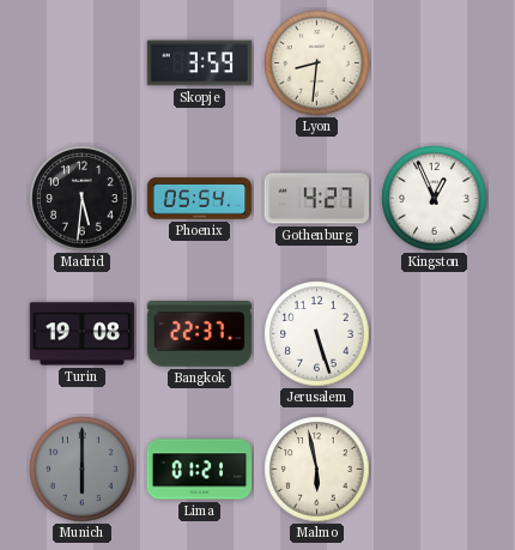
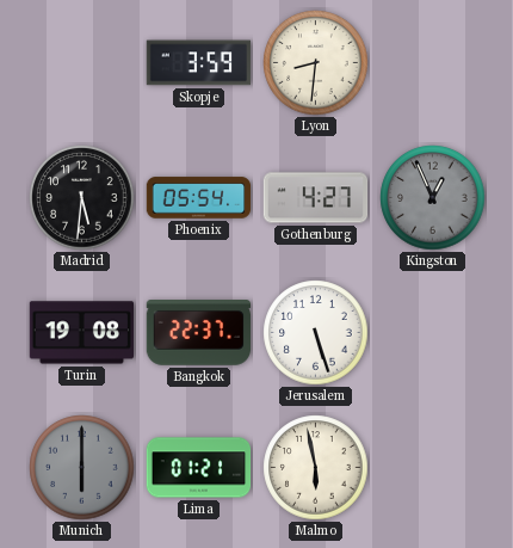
Kingston dial: white -> grey (433, 198)
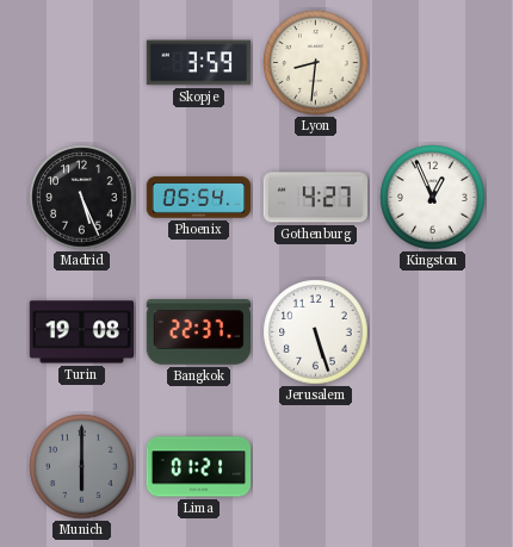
Madrid: 5:31 -> 5:26 (82, 198)
Kingston dial: grey -> white (433, 198)
Malmo: 5:58 -> none (316, 468)
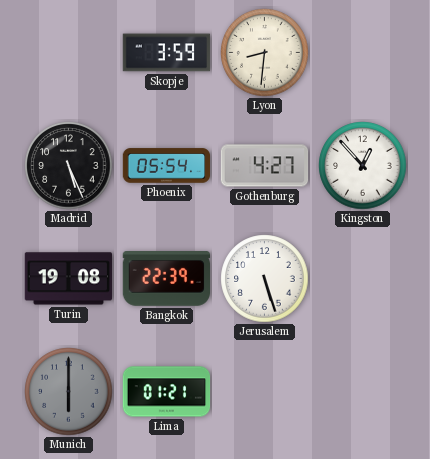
Kingston: 12:56 -> 12:53 (363, 166)
Bangkok: 22:37 -> 22:39 (167, 279)
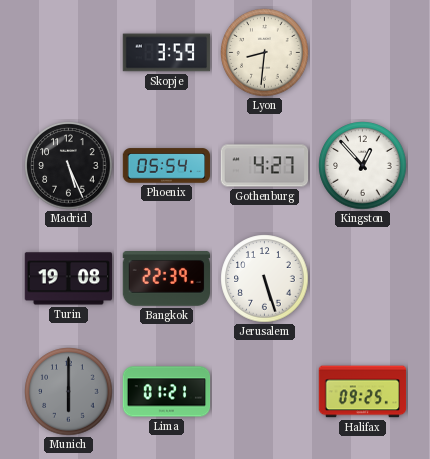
Halifax: none -> 09:25 (363, 392)
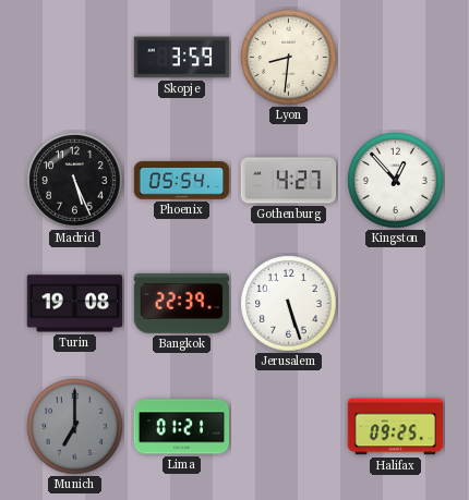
Munich: 6:00 -> 7:00 (75, 427)
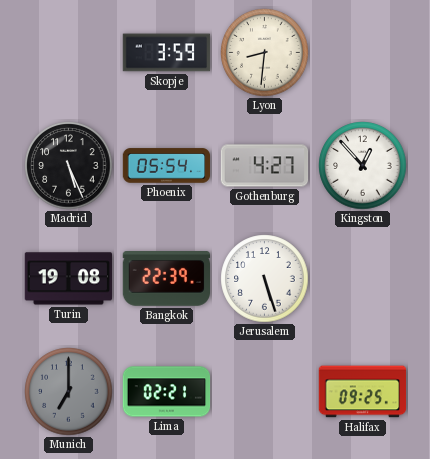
Lima: 01:21 -> 02:21 (167, 392)
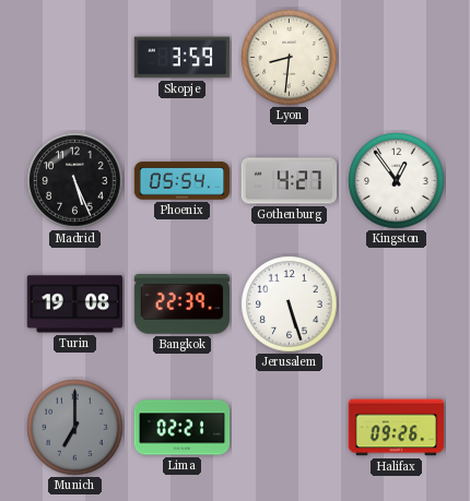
Kingston: 12:53 -> 12:54 (397, 181)
Halifax: 09:25 -> 09:26 (397, 428)
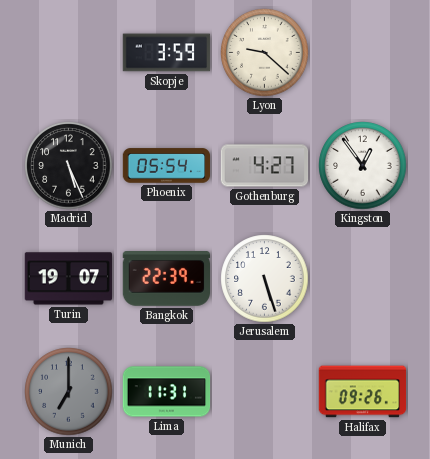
Lyon: 8:31 -> 9:22 (265, 53)
Turin: 19:08 -> 19:07 (69, 279)
Lima: 02:21 -> 11:31 (167, 392)
